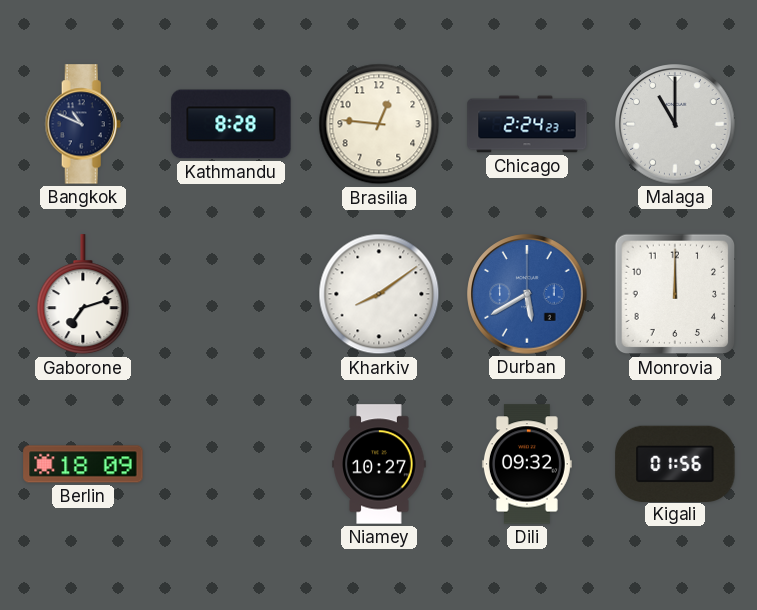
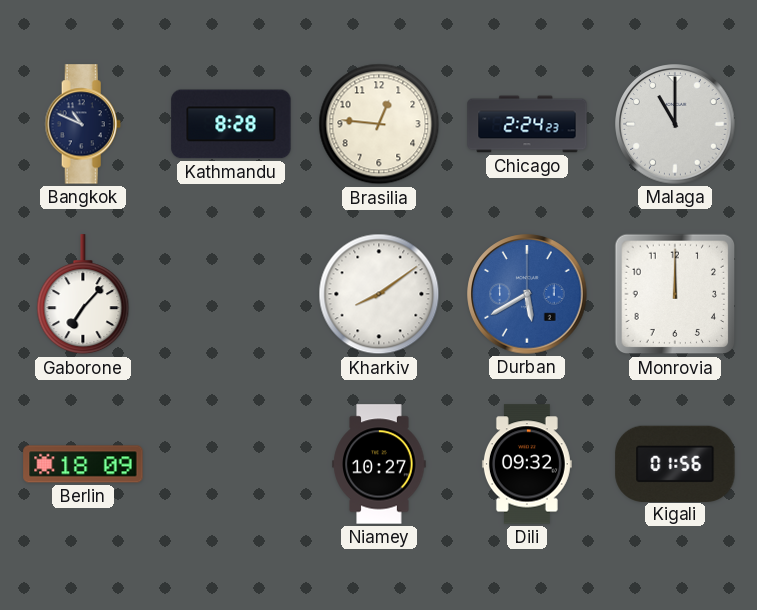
Gaborone: 7:12 -> 7:07 (83, 295)
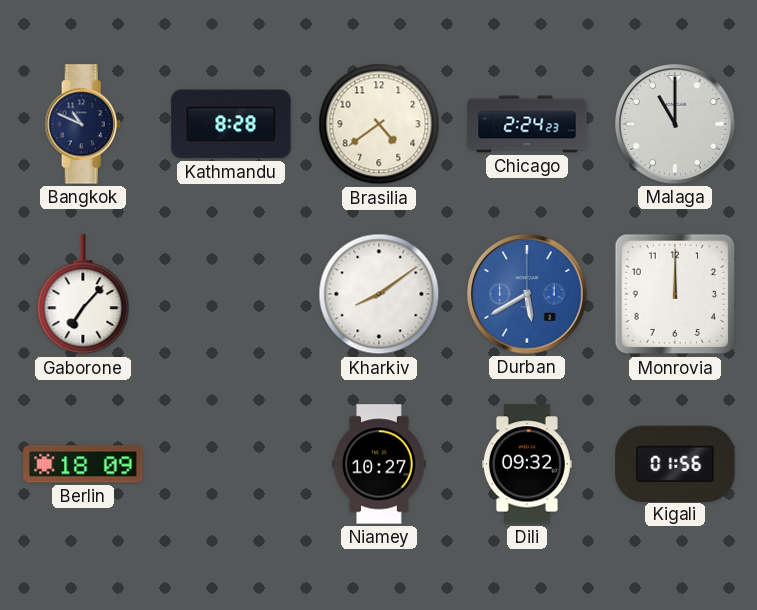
Brasilia: 12:46 -> 4:39 (379, 124)
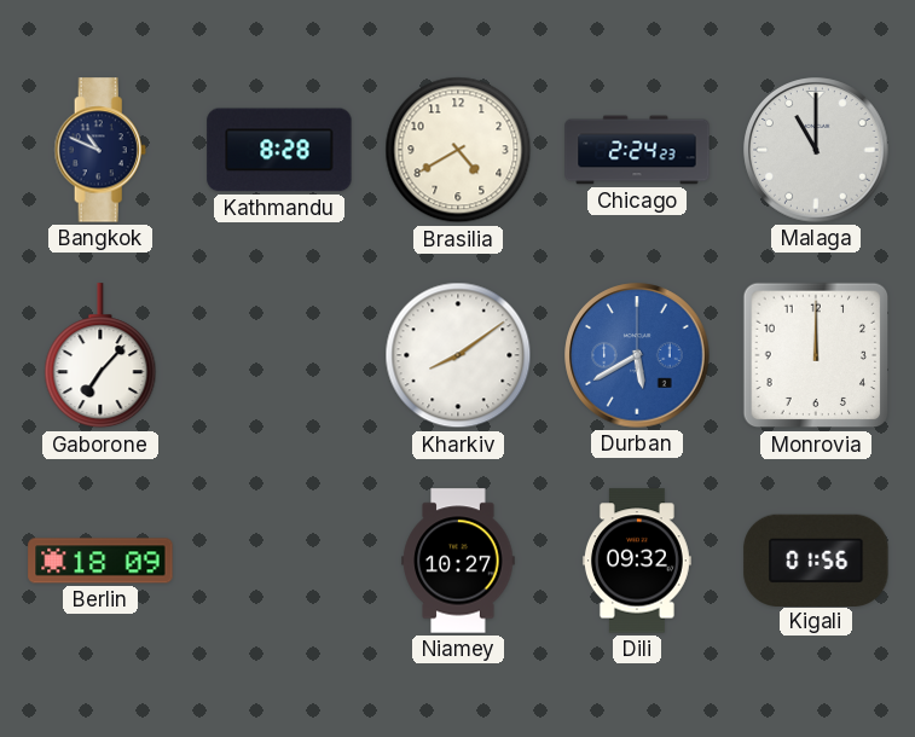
Brasilia: 4:39 -> 4:40 (458, 150)
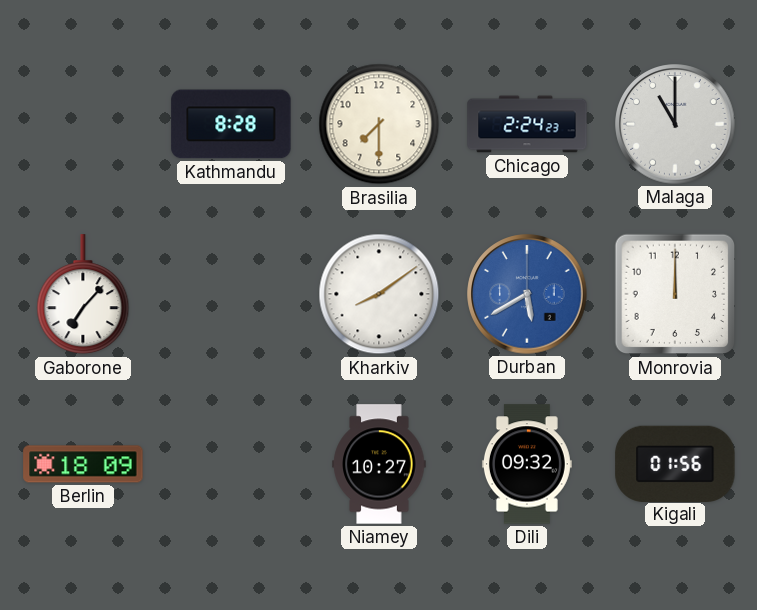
Bangkok: 10:49 -> none (100, 150)
Brasilia: 4:40 -> 7:30 (379, 124)
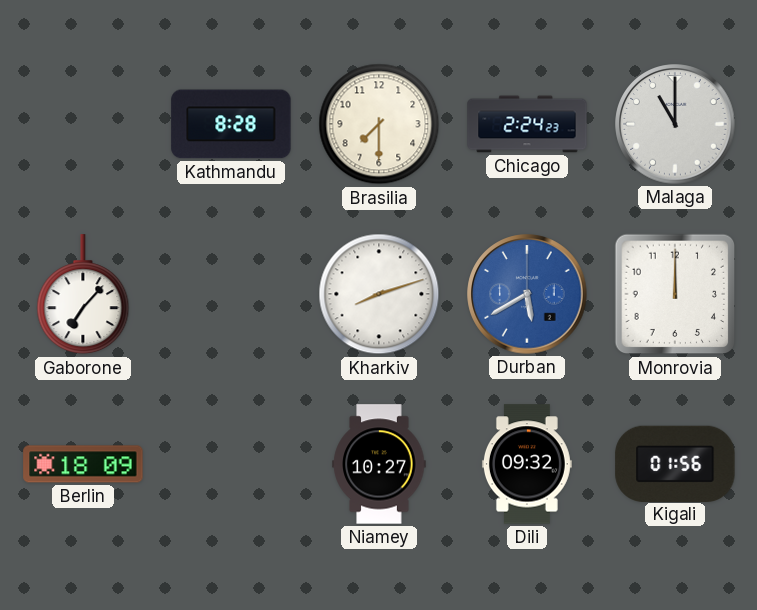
Kharkiv: 8:09 -> 8:12 (379, 294)
